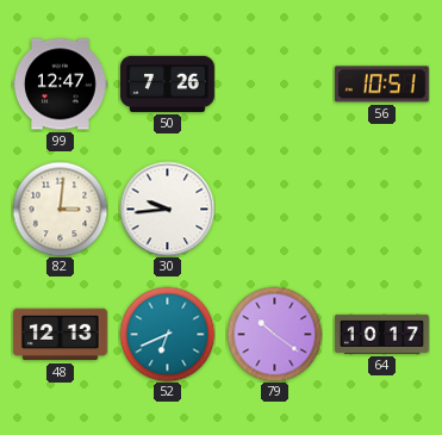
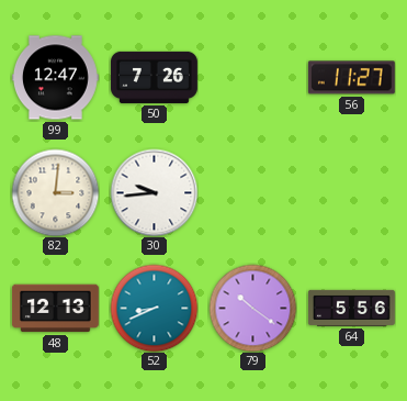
56: 10:51 -> 11:27 (351, 78)
52: 6:41 -> 8:41 (154, 308)
64: 10:17 -> 5:56 (352, 308)
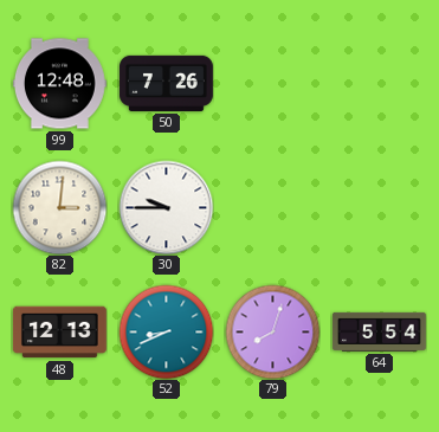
99: 12:47 -> 12:48 (59, 84)
56: 11:27 -> none (351, 78)
30: 9:44 -> 9:45 (166, 207)
79: 10:21 -> 8:03 (272, 331)
64: 5:56 -> 5:54 (380, 331)
